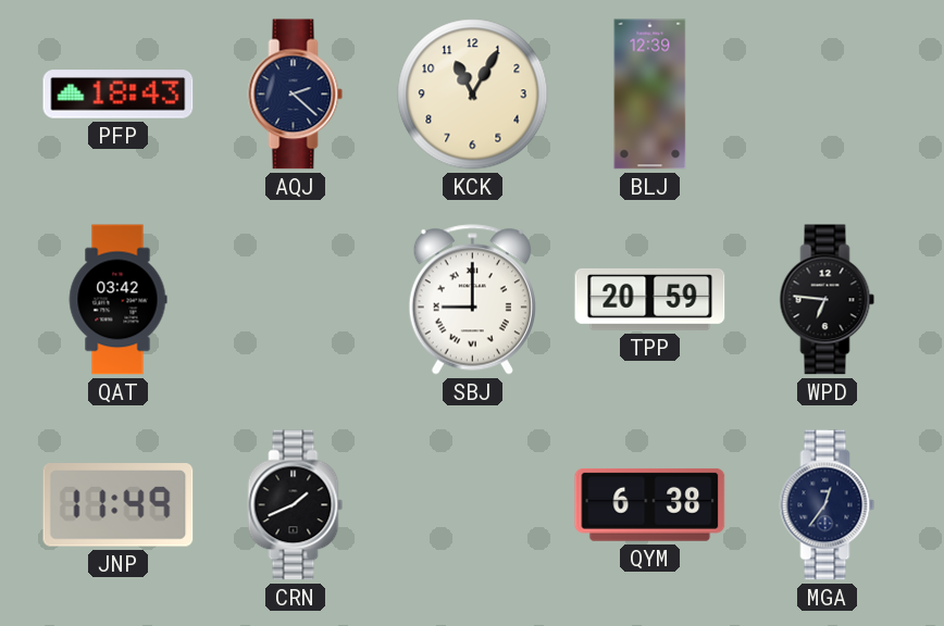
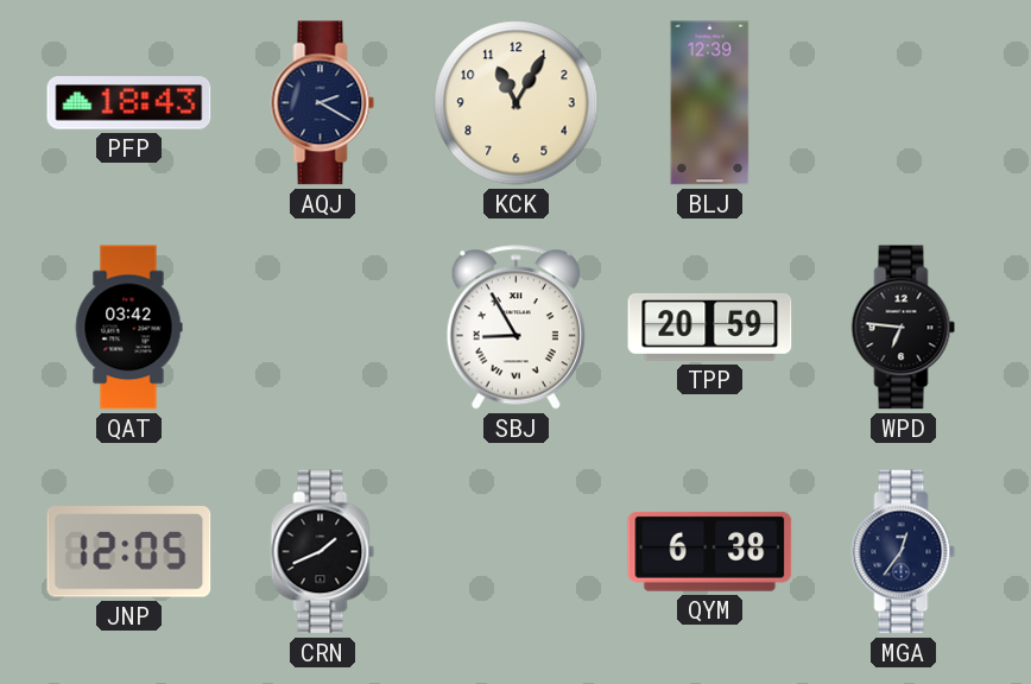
AQJ: 2:22 -> 2:20 (323, 103)
SBJ: 9:00 -> 8:55 (515, 328)
JNP: 11:49 -> 12:05 (129, 552)
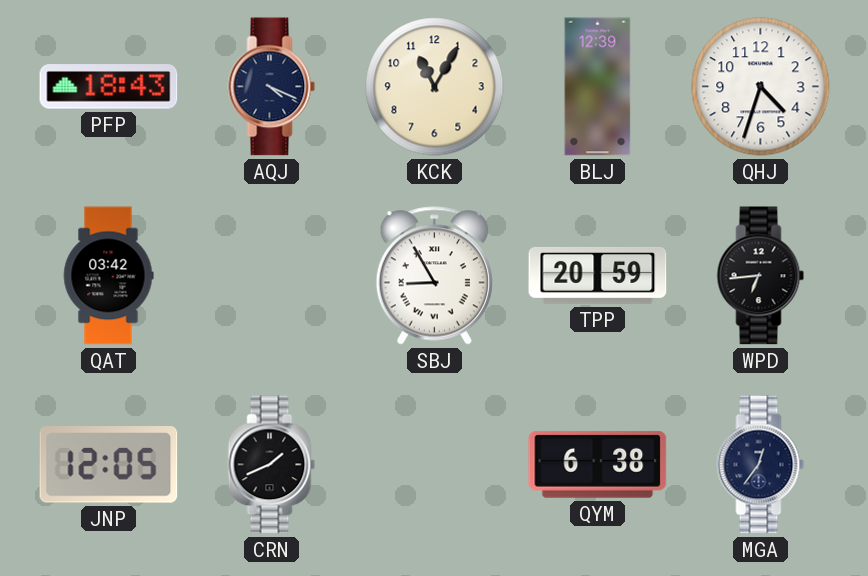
AQJ: 2:20 -> 4:19 (272, 87)
QHJ: none -> 4:33 (761, 87)
WPD: 6:46 -> 6:44 (761, 276)
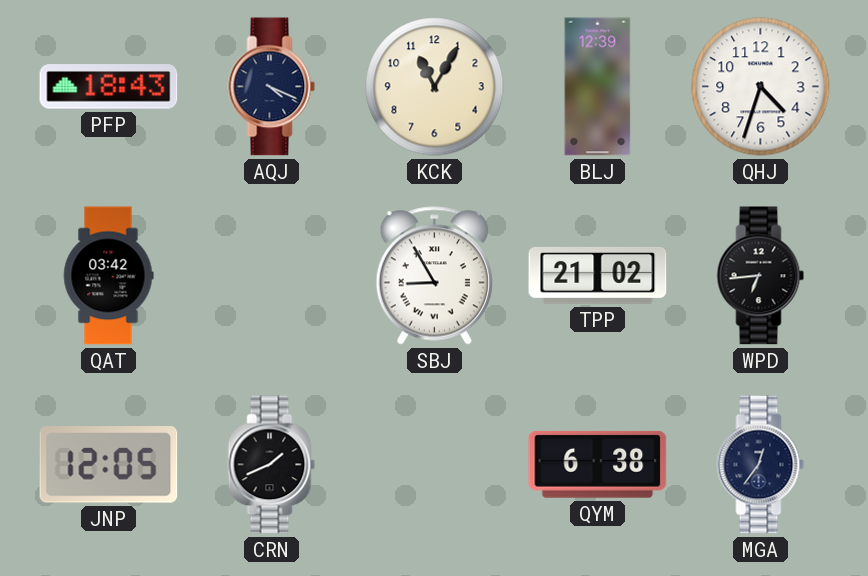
TPP: 20:59 -> 21:02 (598, 275)
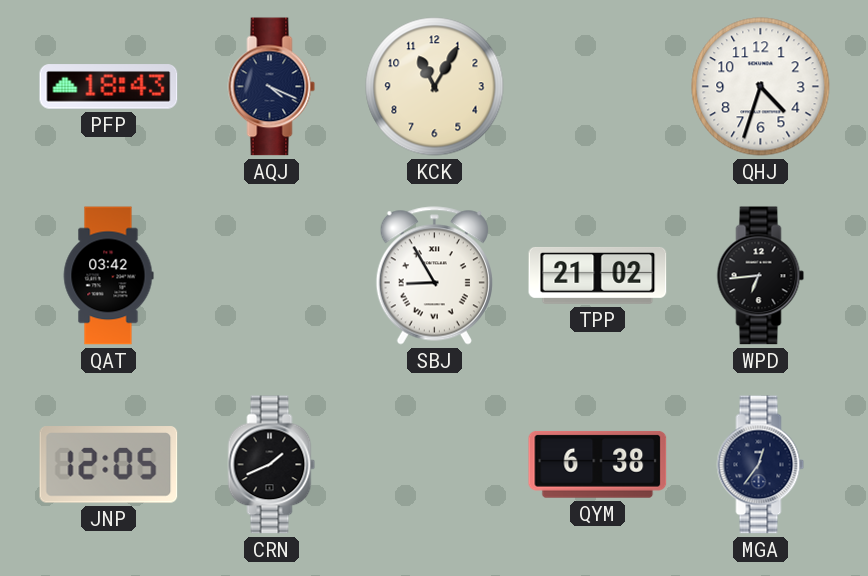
BLJ: 12:39 -> none (598, 87)
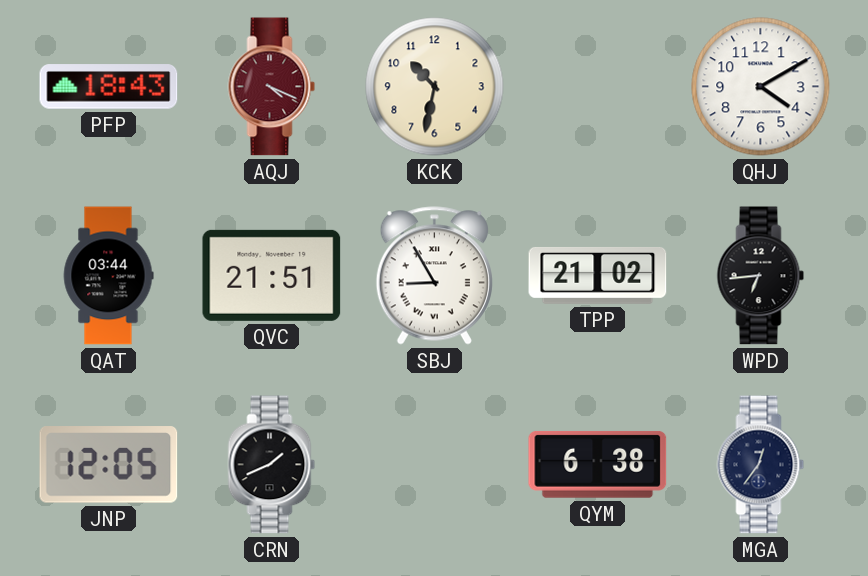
AQJ dial: navy -> burgundy (272, 87)
KCK: 11:05 -> 10:32 (435, 87)
QHJ: 4:33 -> 4:10 (761, 87)
QAT: 03:42 -> 03:44 (108, 276)
QVC: none -> 21:51 (272, 275)
